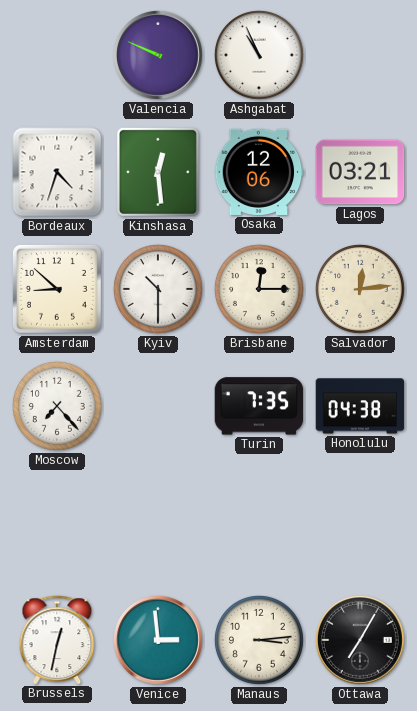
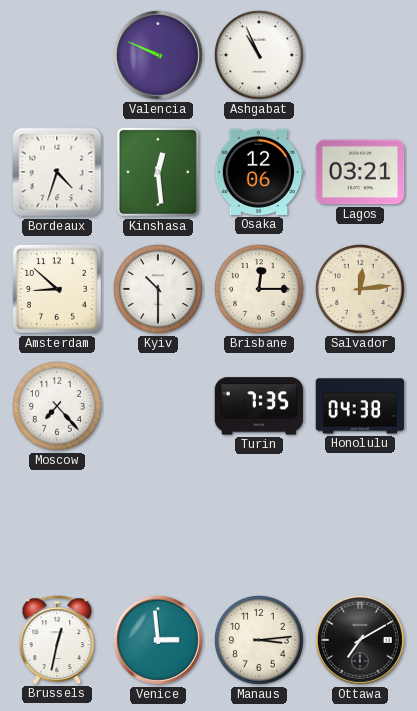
Ottawa: 7:05 -> 7:10 (360, 640)
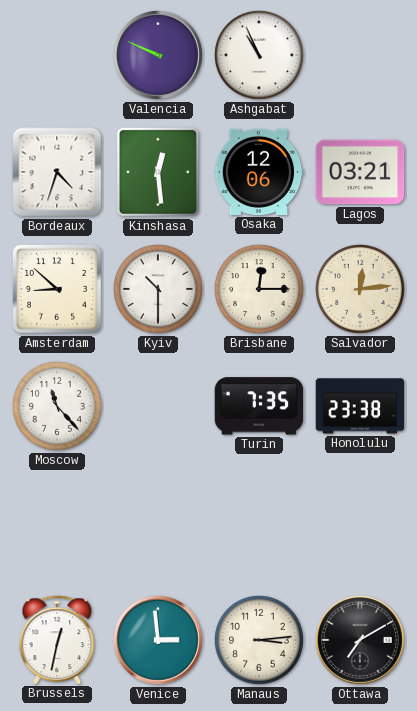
Moscow: 7:23 -> 11:23 (57, 406)
Honolulu: 04:38 -> 23:38 (360, 406)
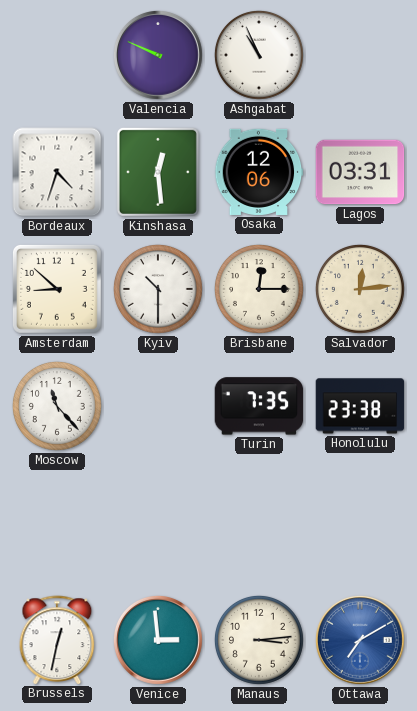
Lagos: 03:21 -> 03:31 (360, 172)
Ottawa dial: black -> blue (360, 640)
